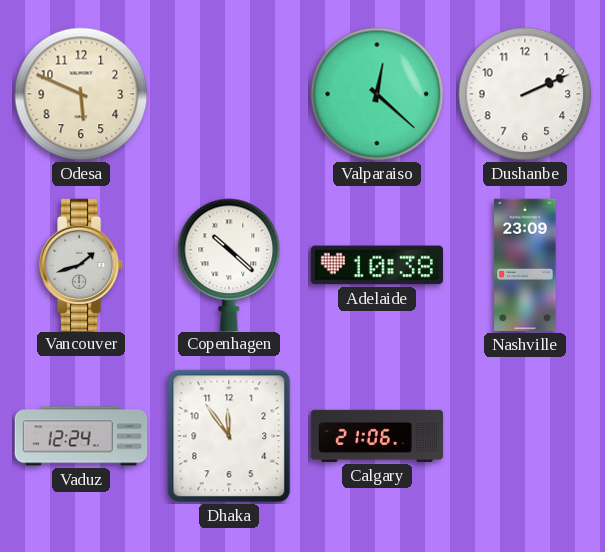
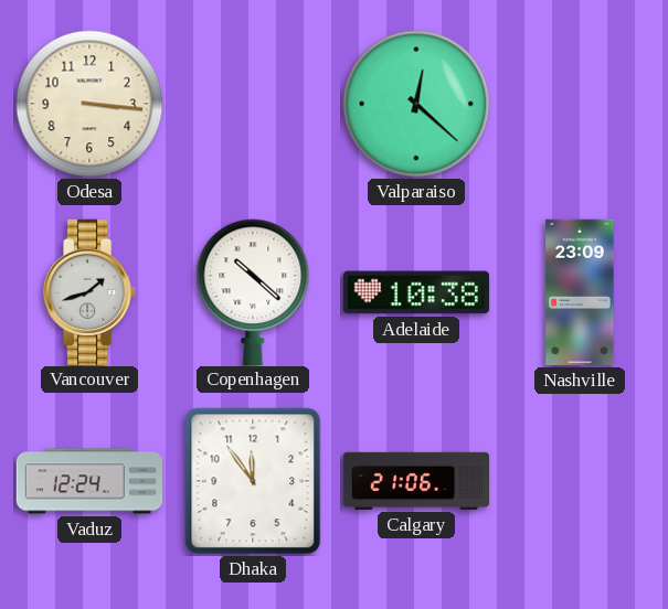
Odesa: 5:49 -> 3:16 (89, 104)
Dushanbe: 2:11 -> none (525, 94)
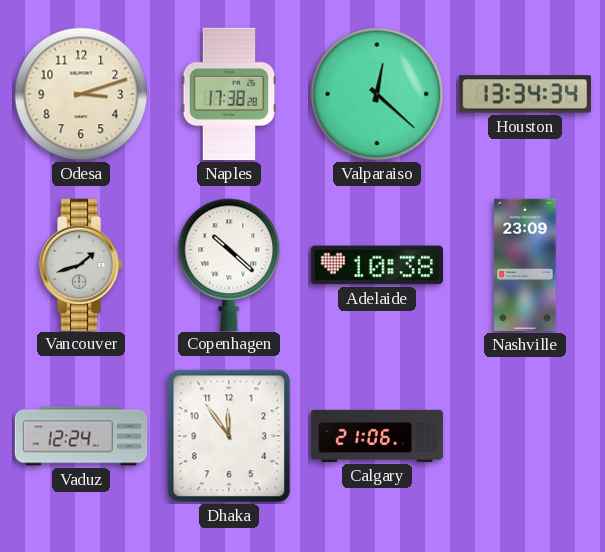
Odesa: 3:16 -> 3:12 (81, 94)
Naples: none -> 17:38 (229, 94)
Houston: none -> 13:34 (525, 94)
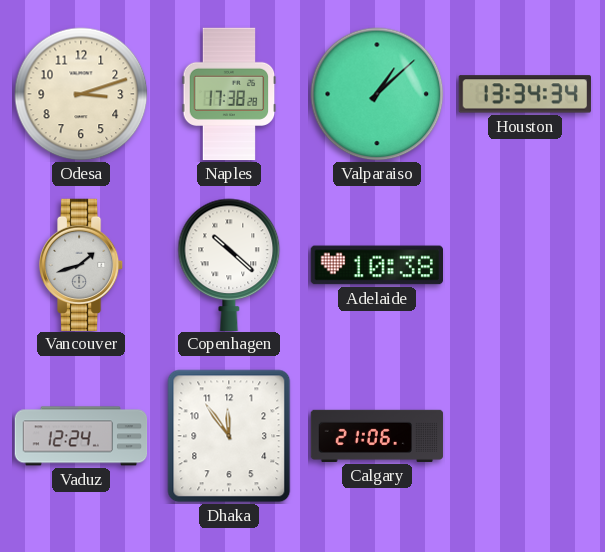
Valparaiso: 12:22 -> 1:08 (377, 94)
Nashville: 23:09 -> none (525, 265)
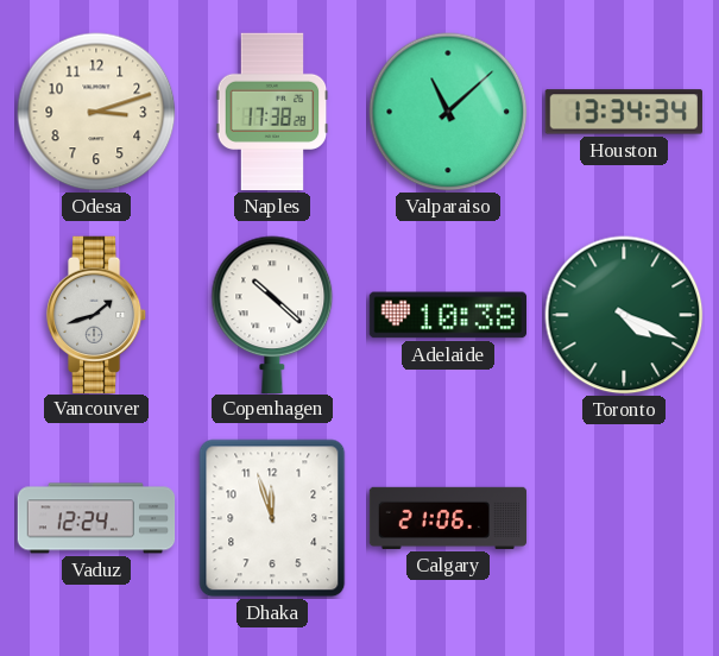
Valparaiso: 1:08 -> 11:08 (448, 112)
Toronto: none -> 4:19 (624, 315)
Dhaka: 11:54 -> 11:57 (272, 518)
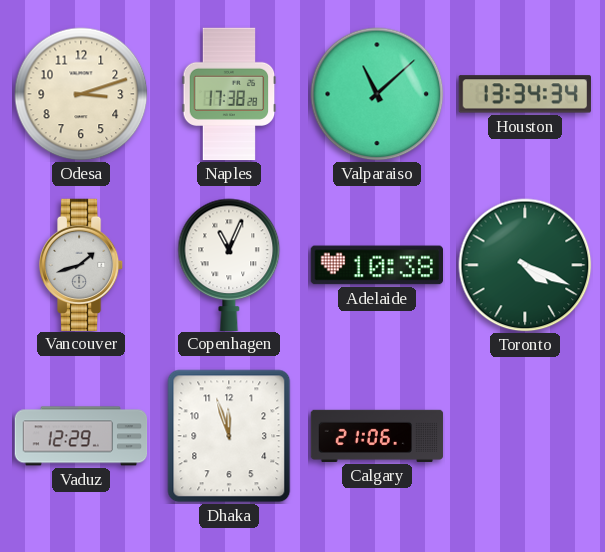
Copenhagen: 10:22 -> 11:04 (229, 264)
Vaduz: 12:24 -> 12:29 (81, 436)
